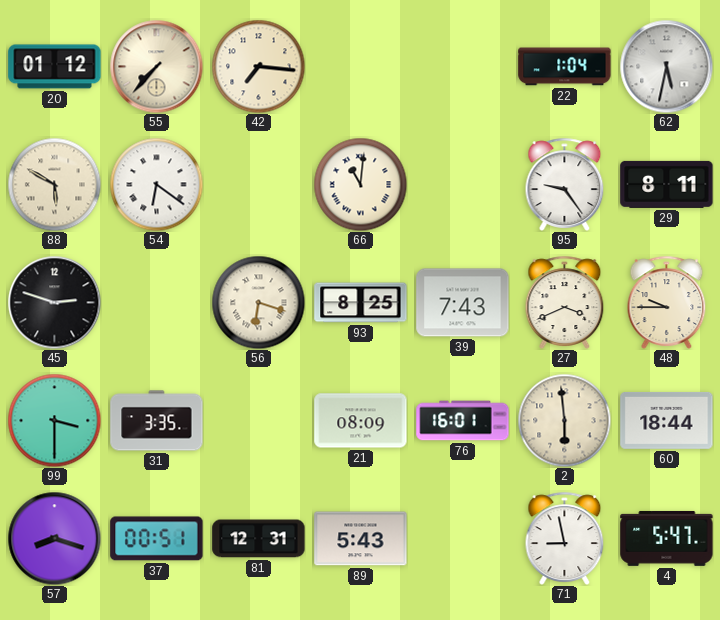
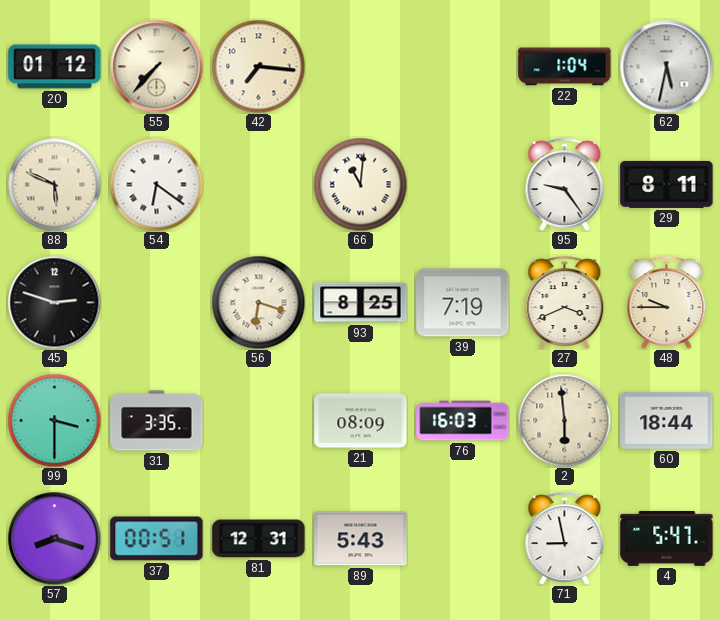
88: 5:50 -> 5:49 (54, 184)
39: 7:43 -> 7:19 (463, 303)
76: 16:01 -> 16:03 (463, 421)
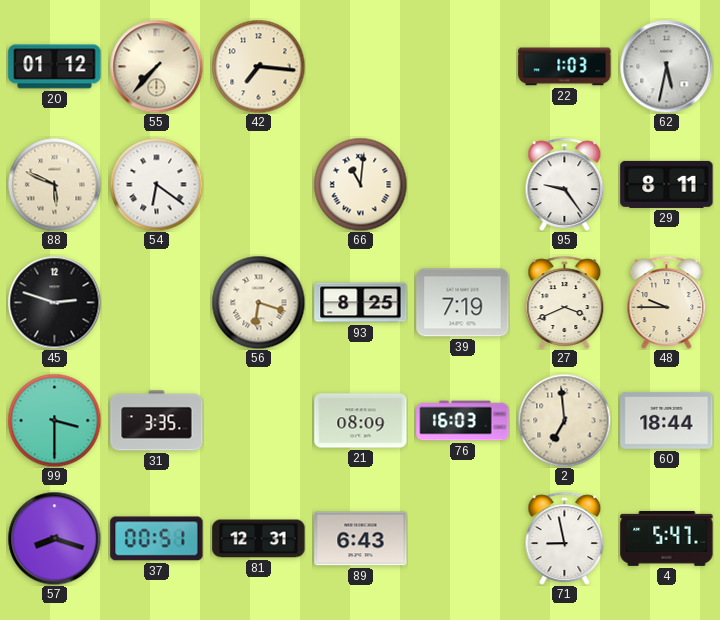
22: 1:04 -> 1:03 (565, 67)
2: 5:59 -> 6:59 (564, 420)
89: 5:43 -> 6:43 (361, 539)
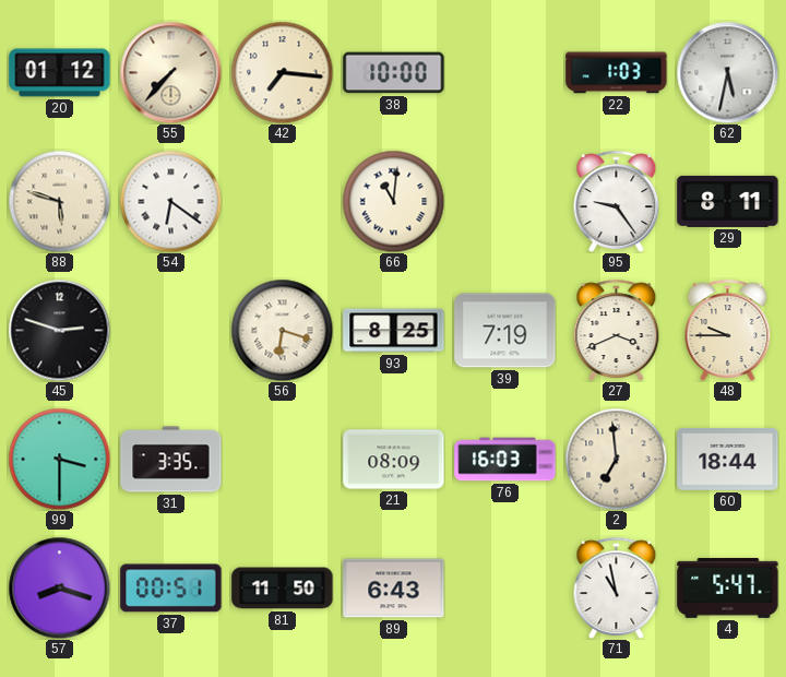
38: none -> 10:00 (394, 73)
88: 5:49 -> 5:48 (59, 201)
81: 12:31 -> 11:50 (283, 589)
71: 8:58 -> 10:58 (617, 587)
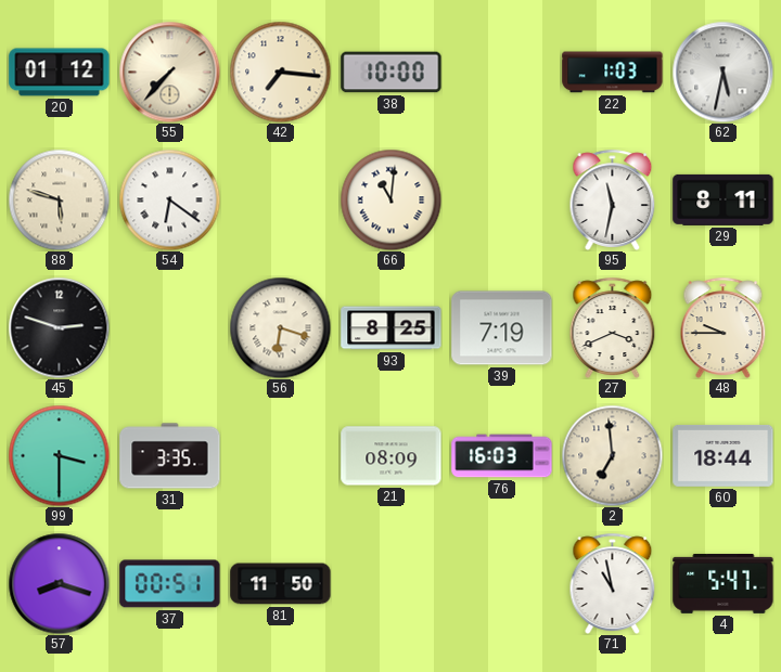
95: 9:24 -> 11:32 (613, 199)
89: 6:43 -> none (394, 589)
